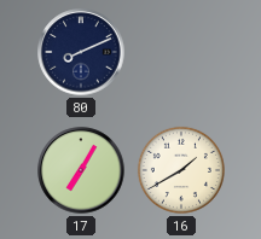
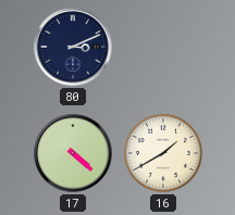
80: 8:11 -> 3:11 (73, 47)
17: 7:05 -> 4:22 (73, 153)
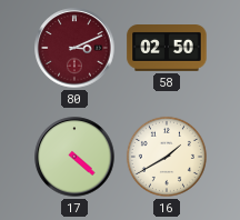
80 dial: navy -> burgundy (74, 48)
58: none -> 02:50 (167, 49)
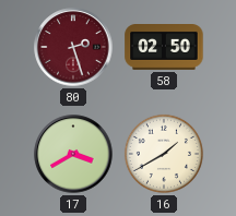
80: 3:11 -> 2:27 (73, 47)
17: 4:22 -> 3:40 (73, 154)
